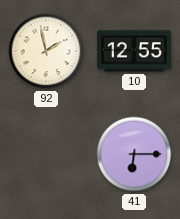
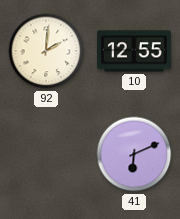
92: 1:58 -> 2:01 (46, 51)
41: 6:15 -> 6:11 (134, 154)
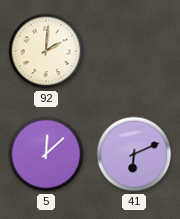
10: 12:55 -> none (134, 51)
5: none -> 12:08 (46, 154)
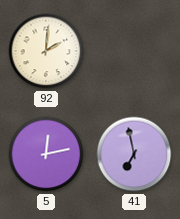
5: 12:08 -> 12:13 (46, 154)
41: 6:11 -> 6:58 (134, 154)
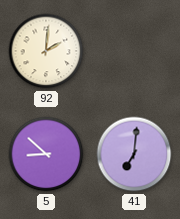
5: 12:13 -> 8:52 (46, 154)
41: 6:58 -> 7:01 (134, 154)
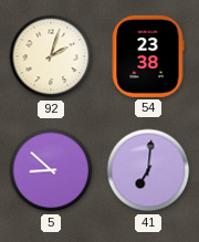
92: 2:01 -> 2:03 (51, 56)
54: none -> 23:38 (148, 56)
